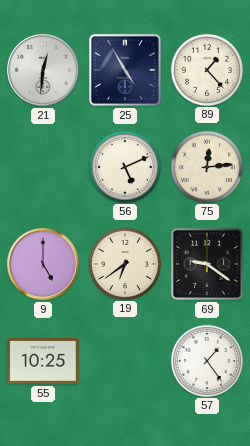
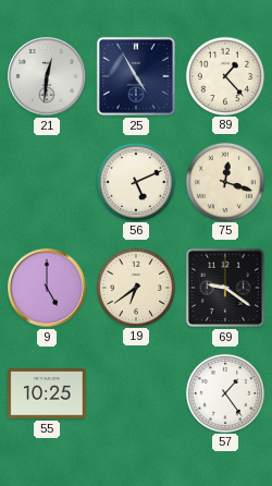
75: 12:14 -> 12:18 (224, 181)
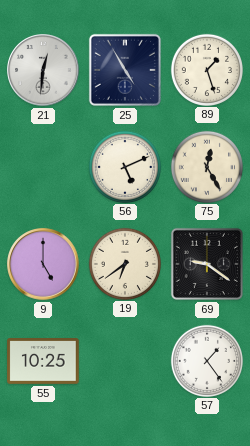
89: 1:23 -> 1:27 (206, 69)
75: 12:18 -> 12:25 (206, 166)
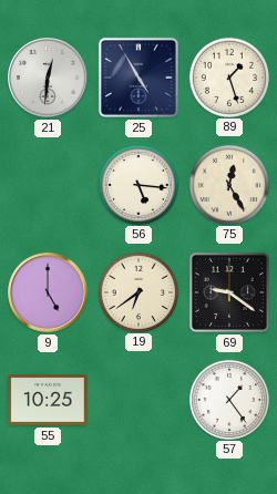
56: 5:11 -> 5:16 (137, 184)
